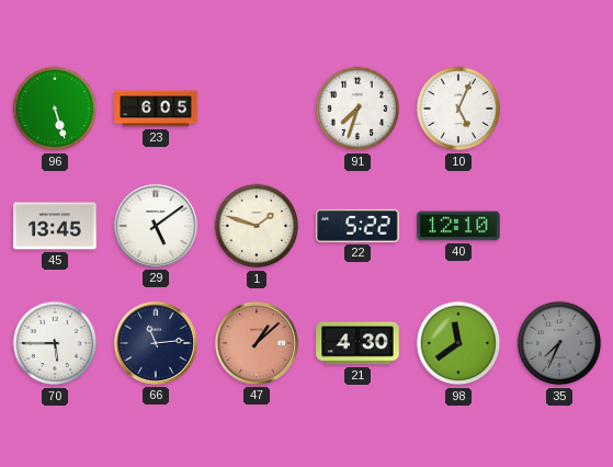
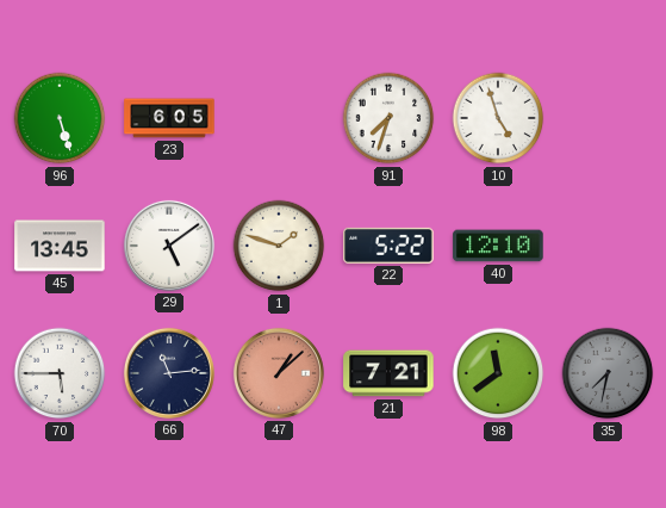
10: 5:04 -> 4:57 (498, 118)
21: 4:30 -> 7:21 (388, 373)
35: 7:34 -> 7:32 (608, 373)
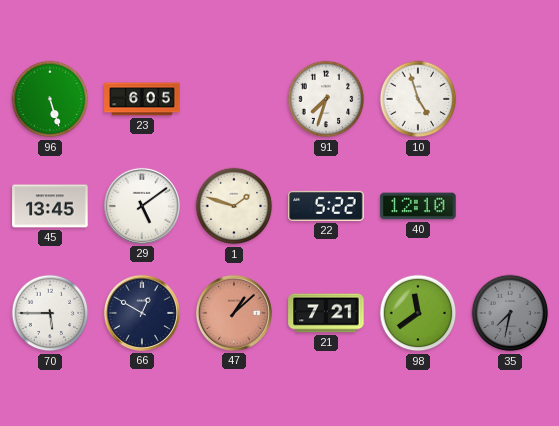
66: 11:14 -> 12:50 (142, 313)
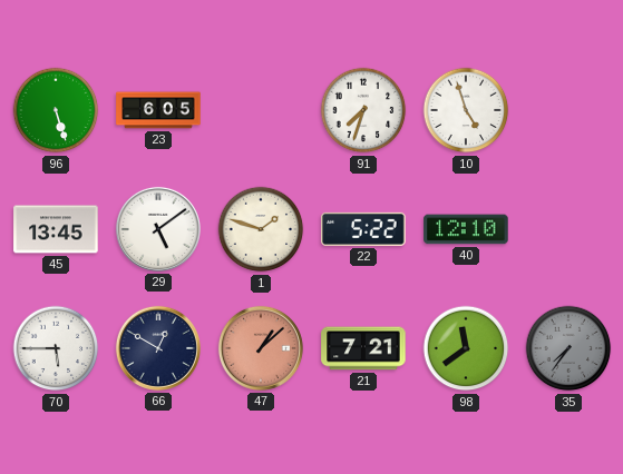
35: 7:32 -> 7:36 (568, 348)
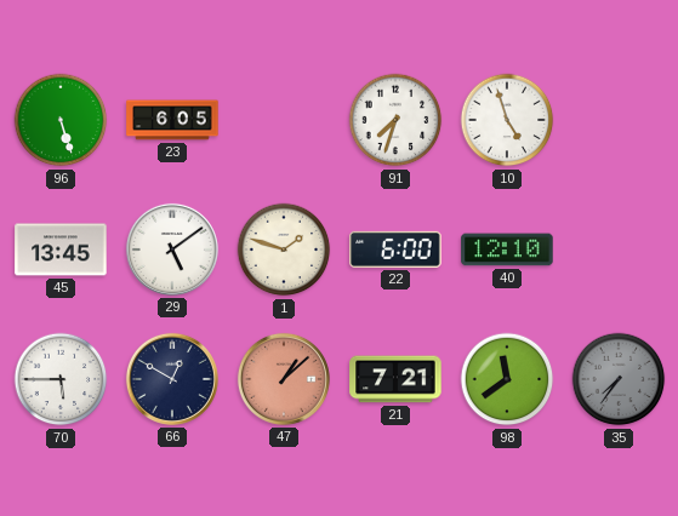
22: 5:22 -> 6:00 (395, 250)
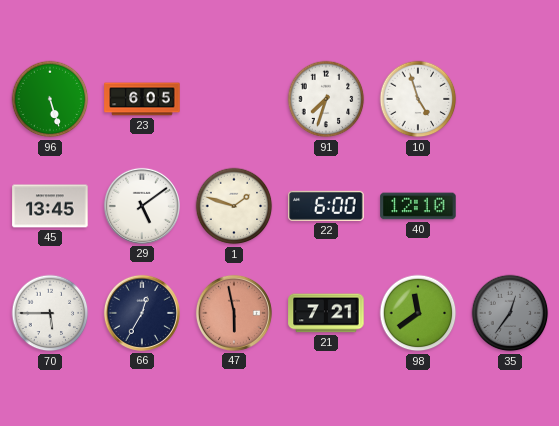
66: 12:50 -> 12:35 (142, 313)
47: 1:08 -> 5:58 (234, 313)
35: 7:36 -> 12:36 (510, 313)
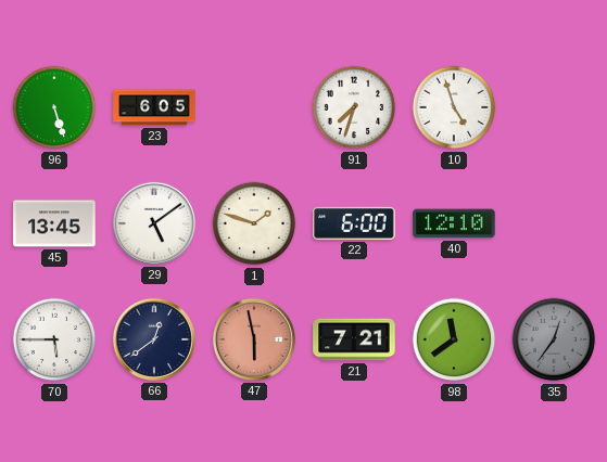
66: 12:35 -> 12:39 (154, 339)
